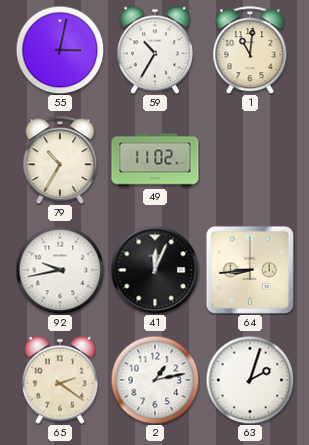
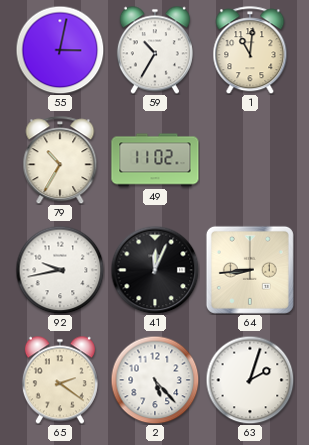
2: 1:13 -> 5:23 (155, 380)
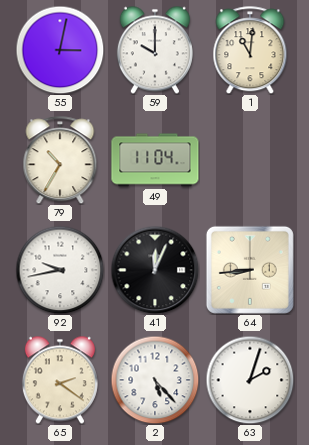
59: 10:35 -> 10:00 (155, 50)
49: 11:02 -> 11:04 (155, 160)
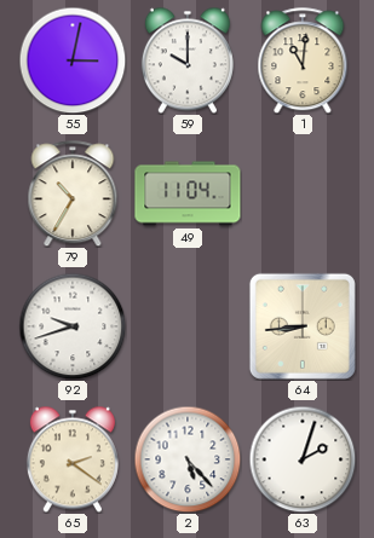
92: 9:43 -> 9:42 (73, 326)
41: 12:04 -> none (155, 270)
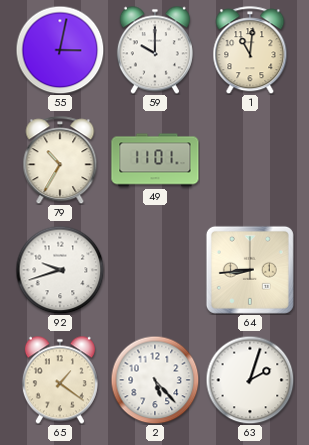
49: 11:04 -> 11:01 (155, 160)
65: 2:21 -> 1:21 (60, 380)
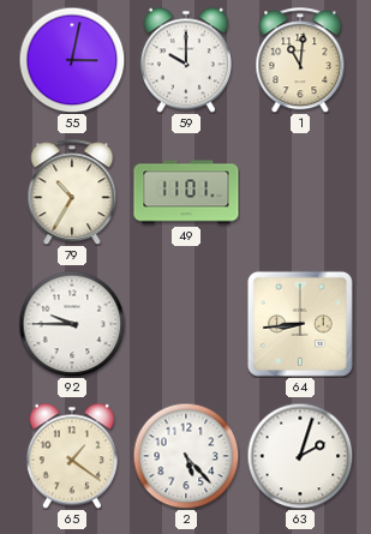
92: 9:42 -> 9:45 (72, 324)
